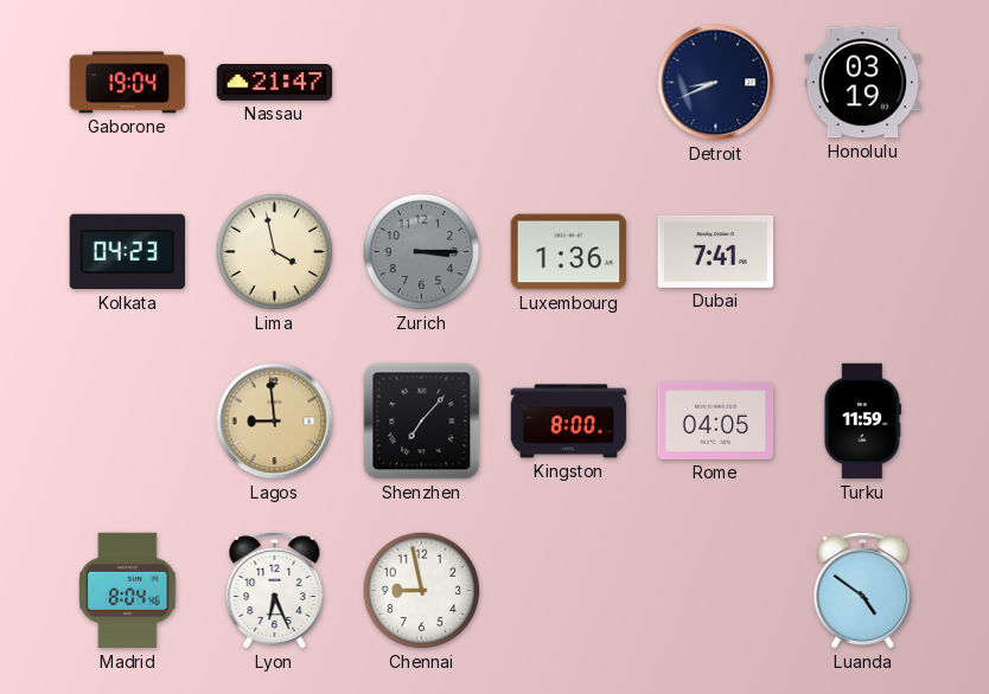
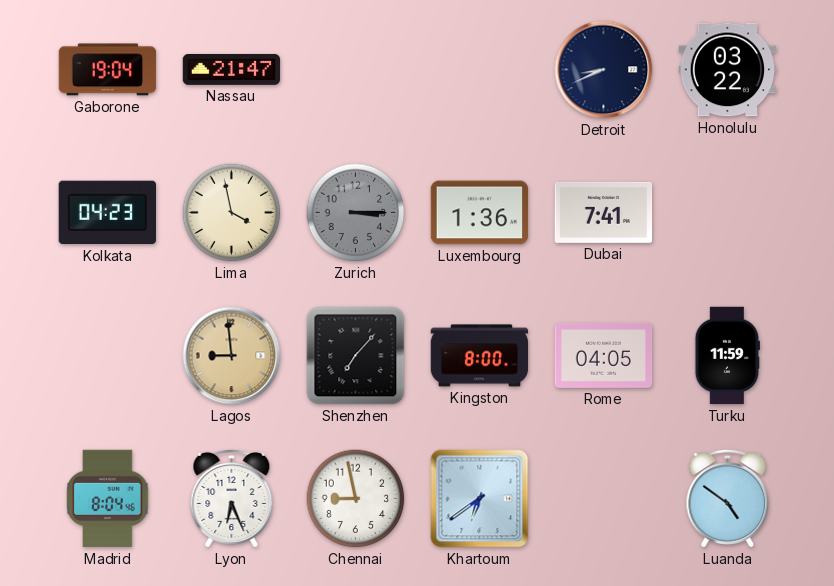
Honolulu: 03:19 -> 03:22 (728, 70)
Khartoum: none -> 6:39 (480, 499)
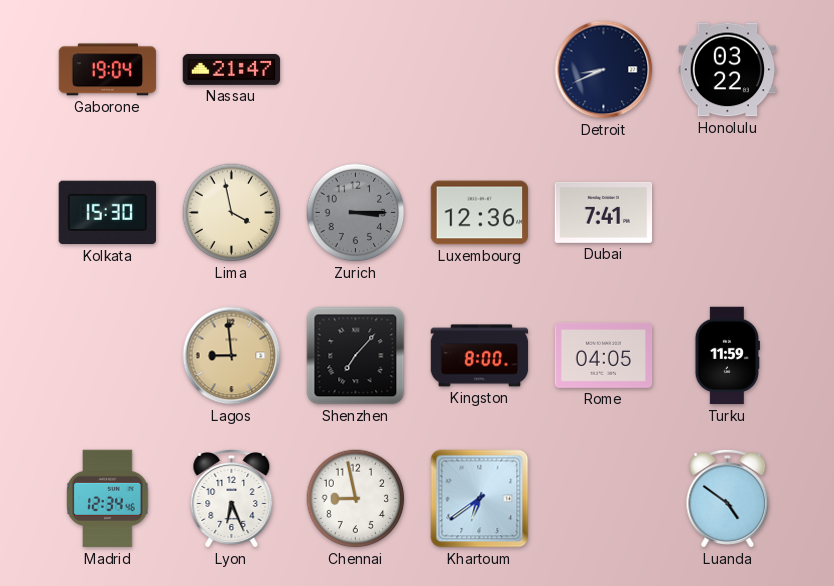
Kolkata: 04:23 -> 15:30 (107, 213)
Luxembourg: 1:36 -> 12:36 (480, 213)
Madrid: 8:04 -> 12:34 (108, 499)
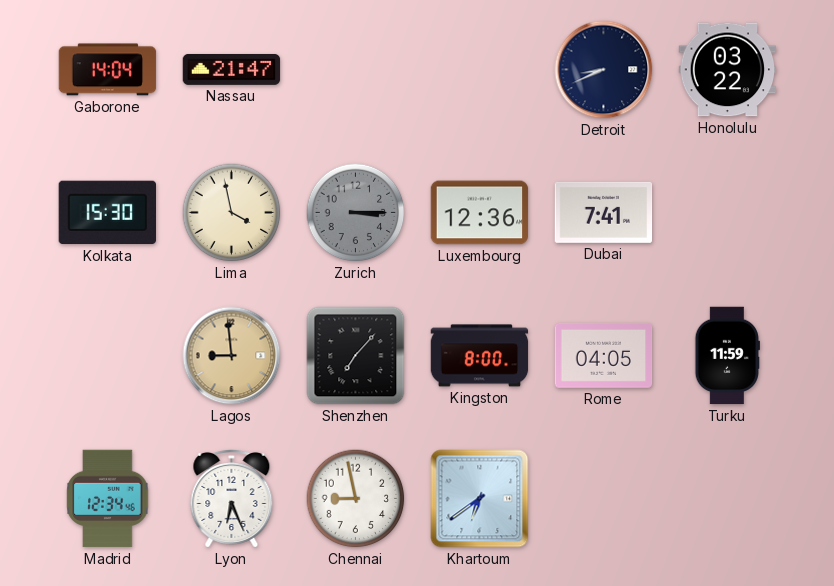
Gaborone: 19:04 -> 14:04 (108, 70)
Luanda: 4:51 -> none (728, 499)
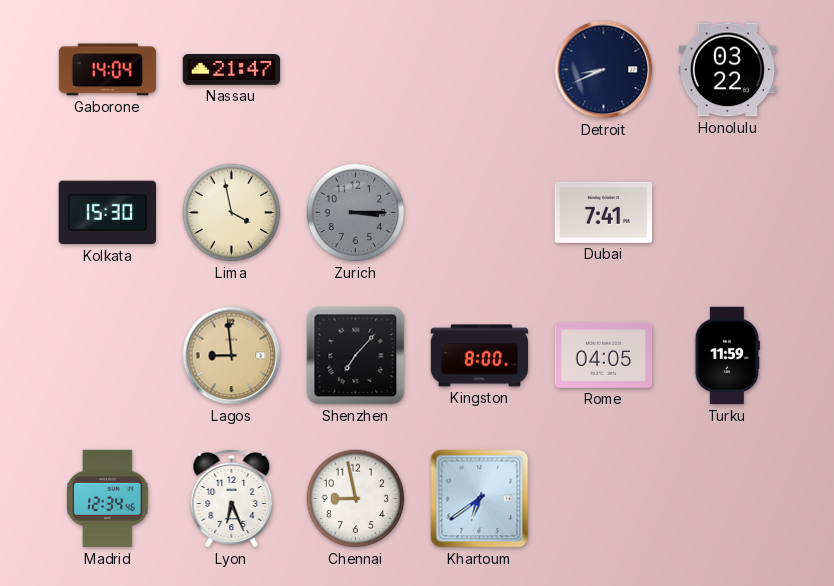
Luxembourg: 12:36 -> none (480, 213)
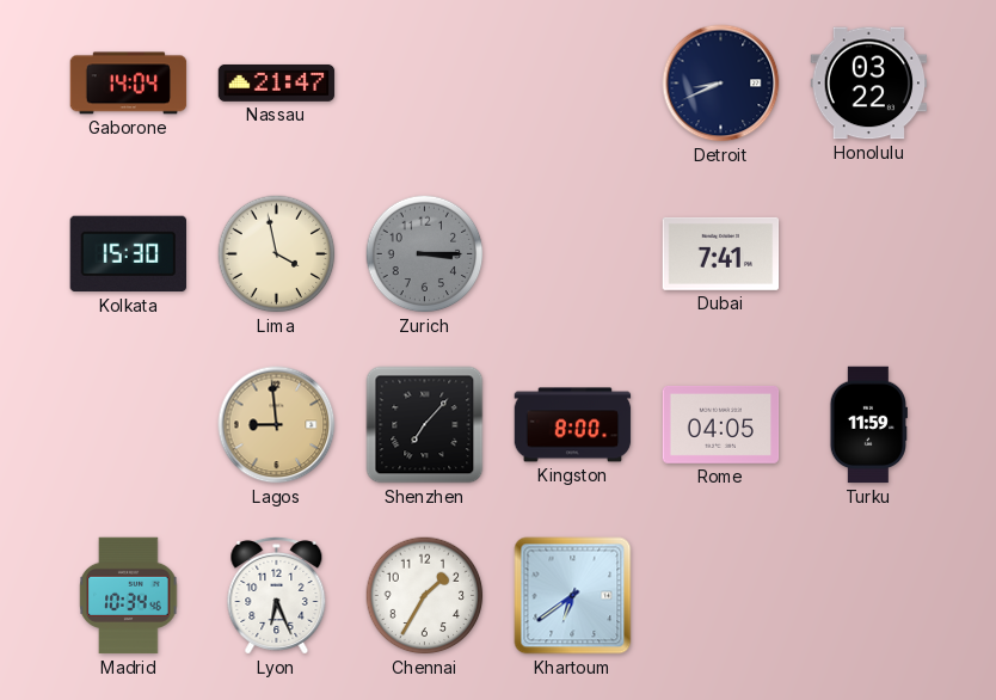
Madrid: 12:34 -> 10:34 (129, 596)
Chennai: 8:58 -> 1:35 (425, 596)
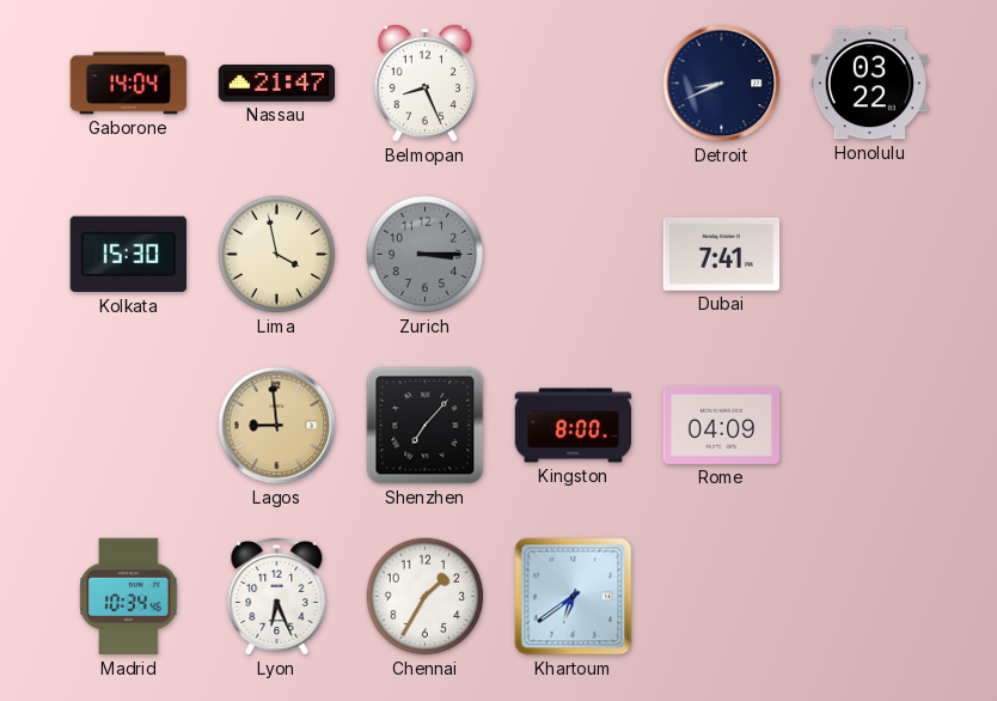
Belmopan: none -> 8:26 (426, 83)
Rome: 04:05 -> 04:09 (722, 425)
Turku: 11:59 -> none (868, 425)
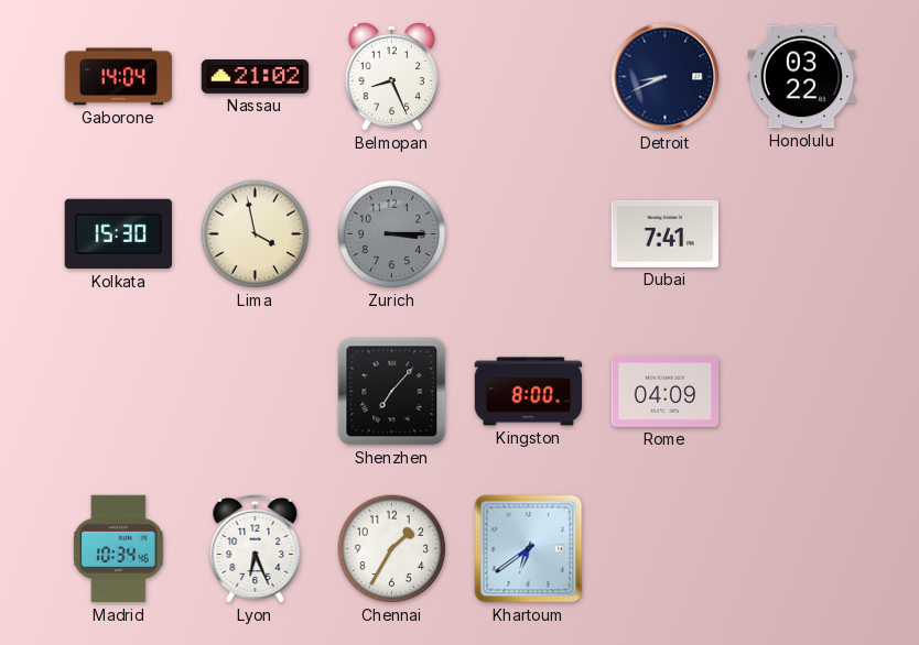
Nassau: 21:47 -> 21:02 (256, 76)
Lagos: 8:59 -> none (277, 426)
